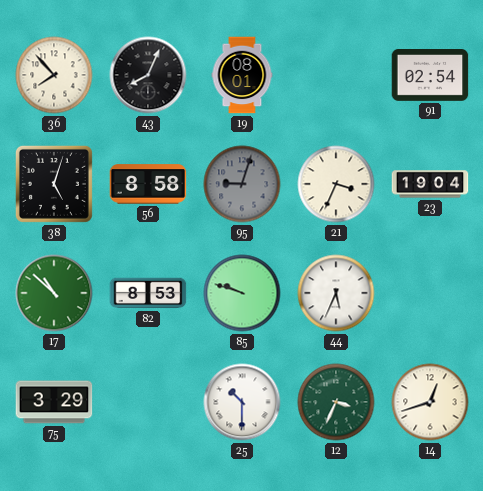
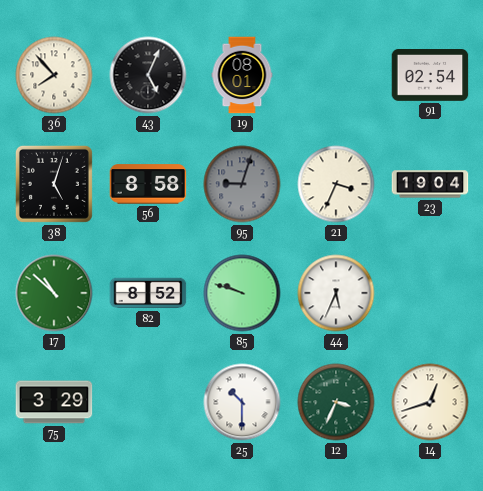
43: 8:04 -> 5:04 (148, 75)
82: 8:53 -> 8:52 (148, 293)
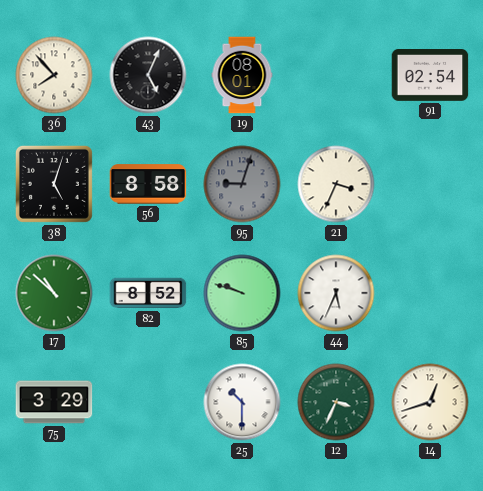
23: 19:04 -> none (430, 184)
